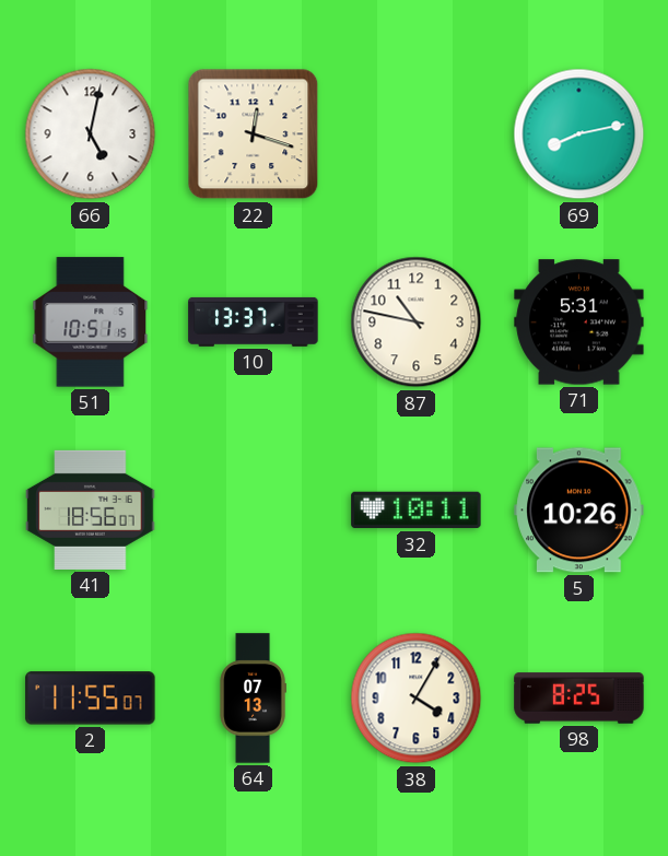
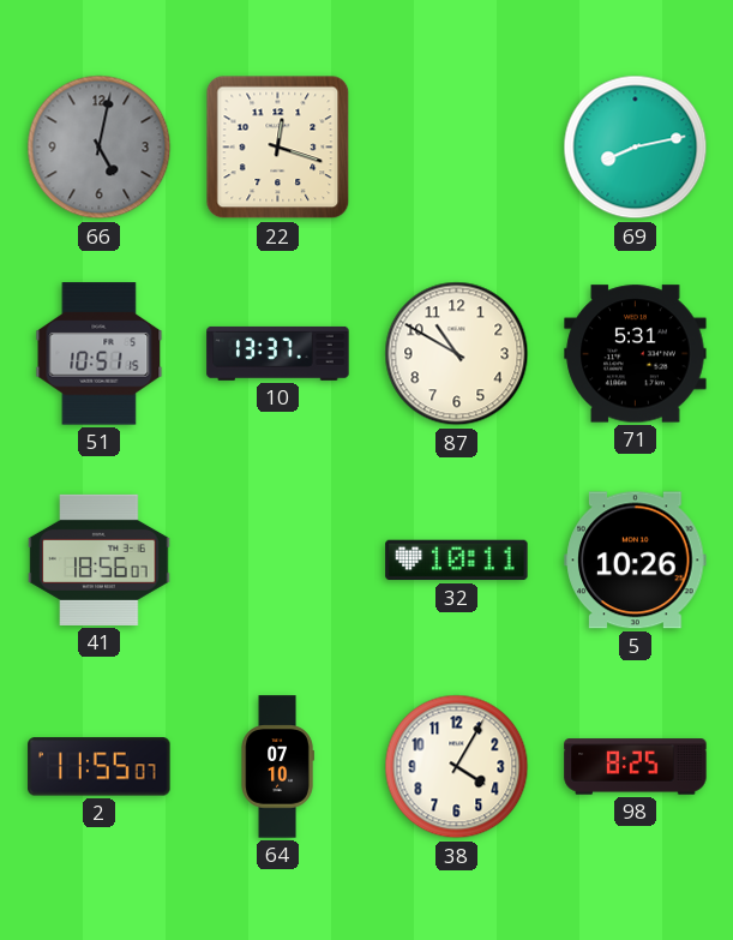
66 dial: white -> grey (100, 148)
87: 10:47 -> 10:50 (457, 354)
64: 07:13 -> 07:10 (277, 767)
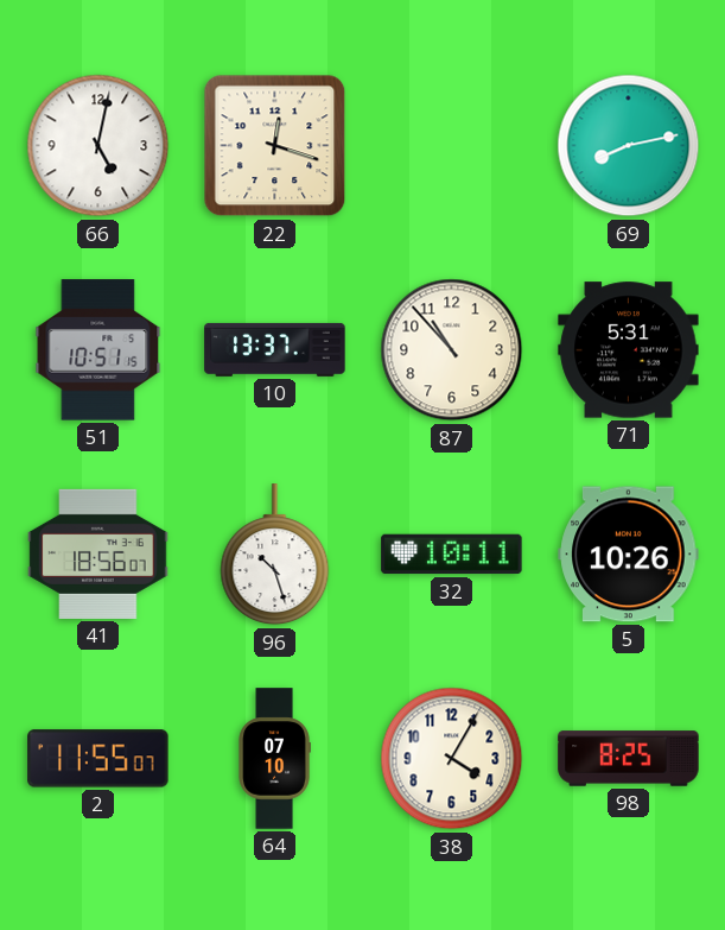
66 dial: grey -> white (98, 146)
87: 10:50 -> 10:53 (452, 350)
96: none -> 10:27 (275, 555)
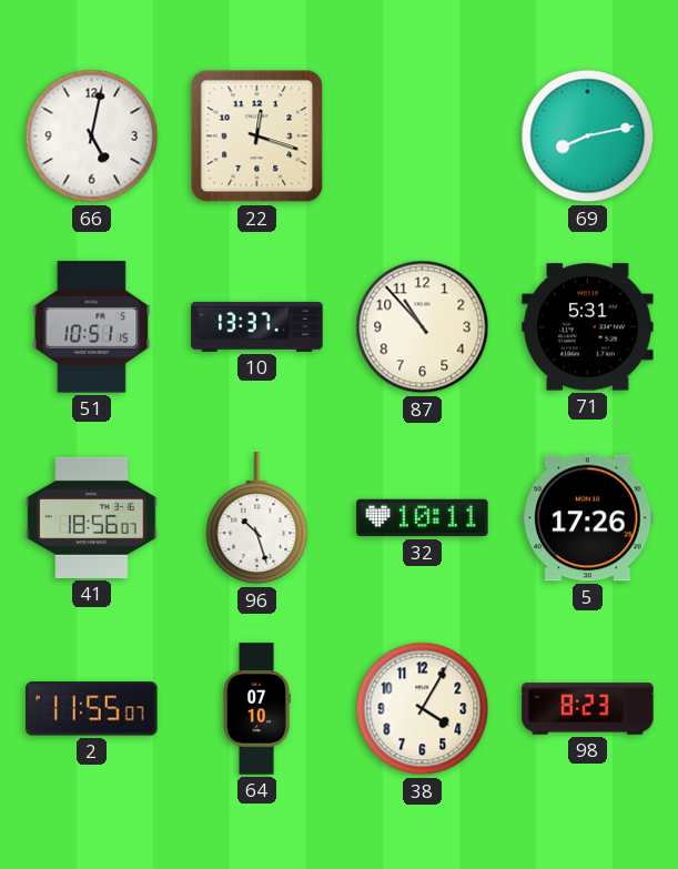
5: 10:26 -> 17:26 (588, 518)
98: 8:25 -> 8:23 (588, 709)
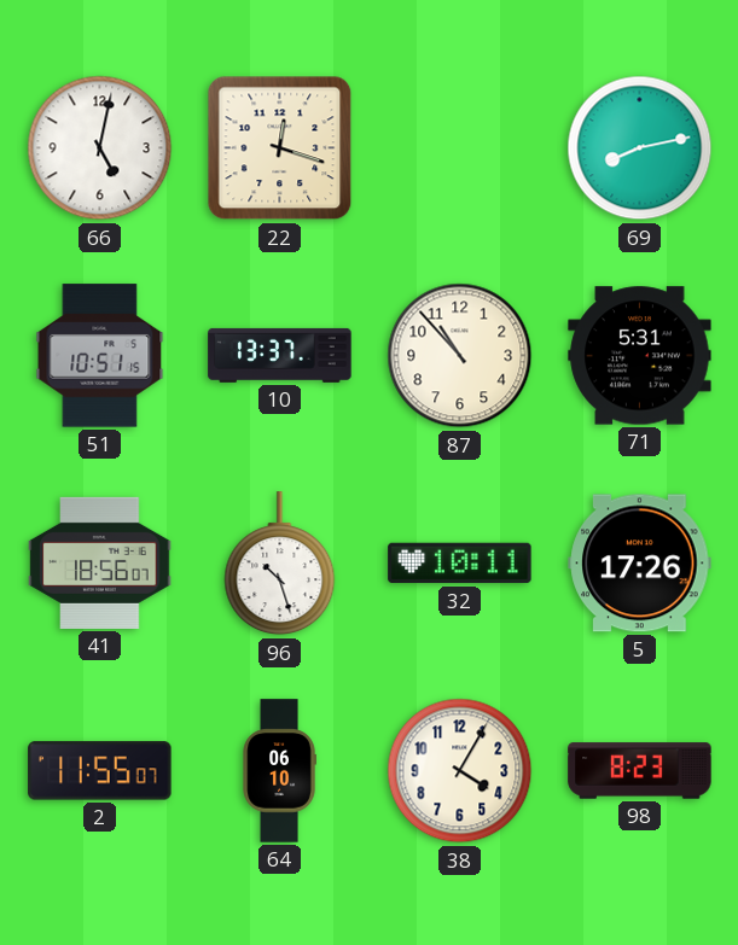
64: 07:10 -> 06:10 (279, 771)
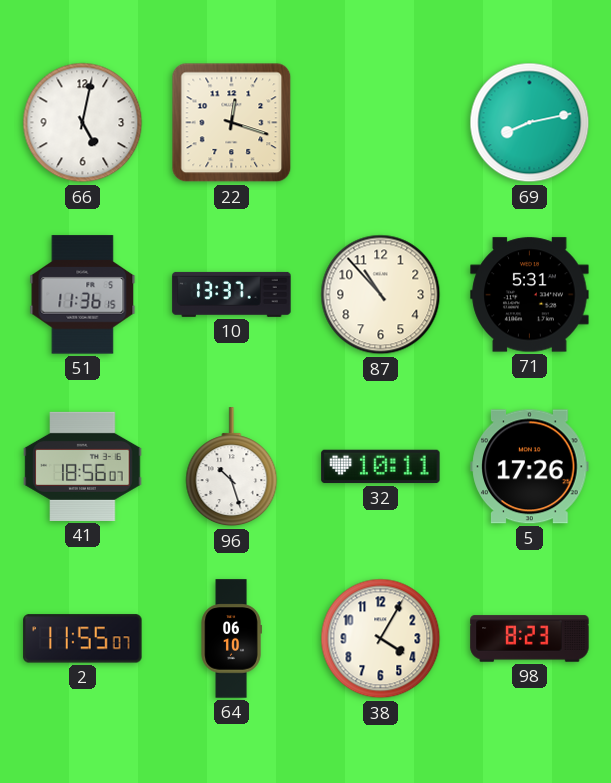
51: 10:51 -> 11:36 (83, 295)
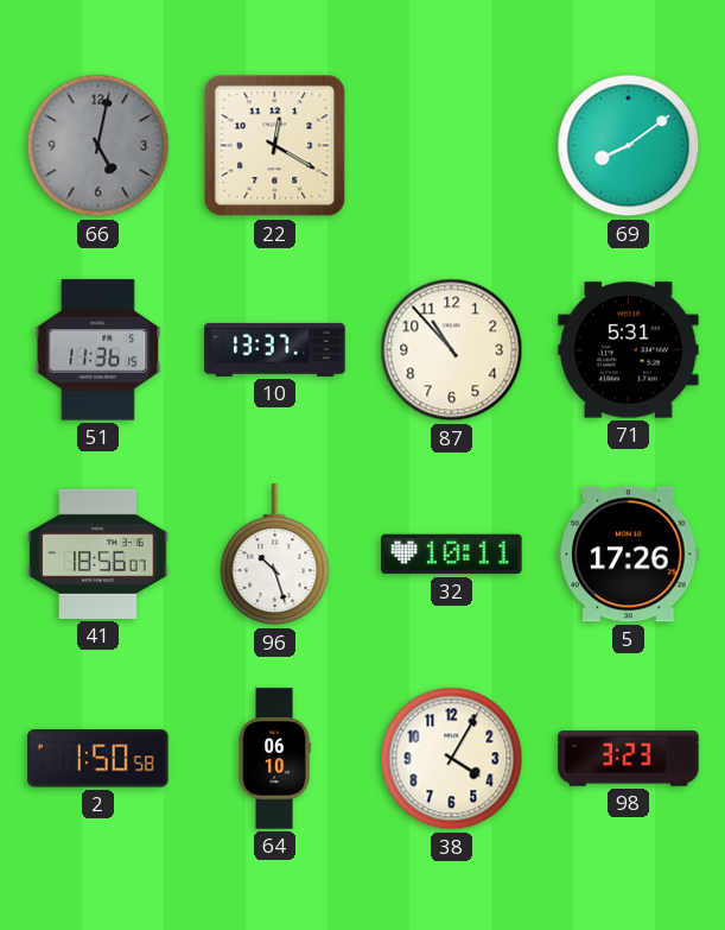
66 dial: white -> grey (98, 146)
22: 12:18 -> 12:20 (275, 146)
69: 8:13 -> 8:09 (629, 146)
2: 11:55 -> 1:50 (98, 759)
98: 8:23 -> 3:23 (629, 759)
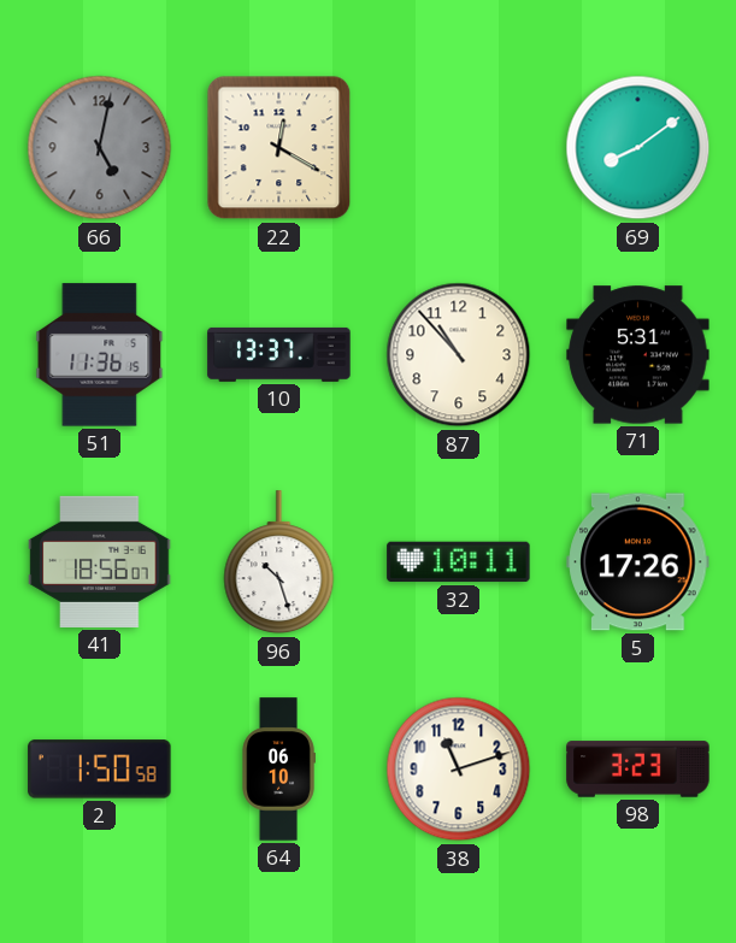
38: 4:05 -> 11:12 (459, 770)
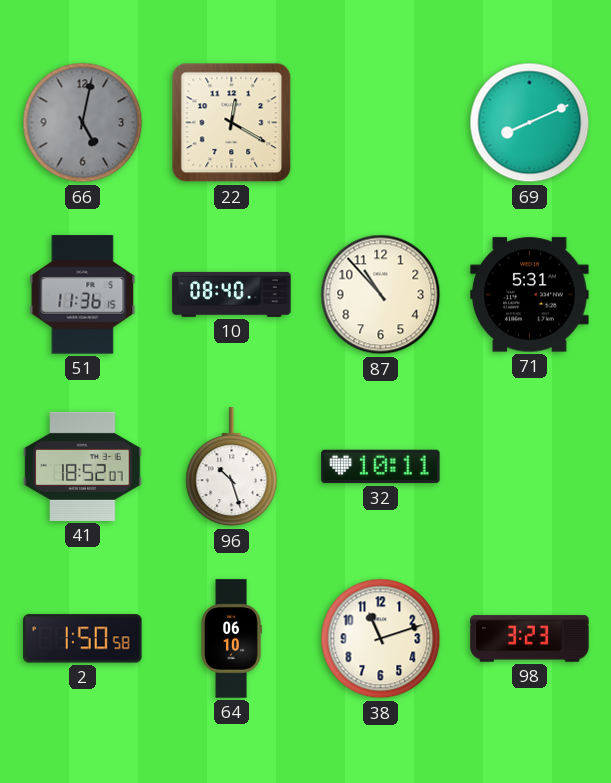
69: 8:09 -> 8:11 (530, 123)
10: 13:37 -> 08:40 (232, 294)
41: 18:56 -> 18:52 (83, 466)
5: 17:26 -> none (638, 562)
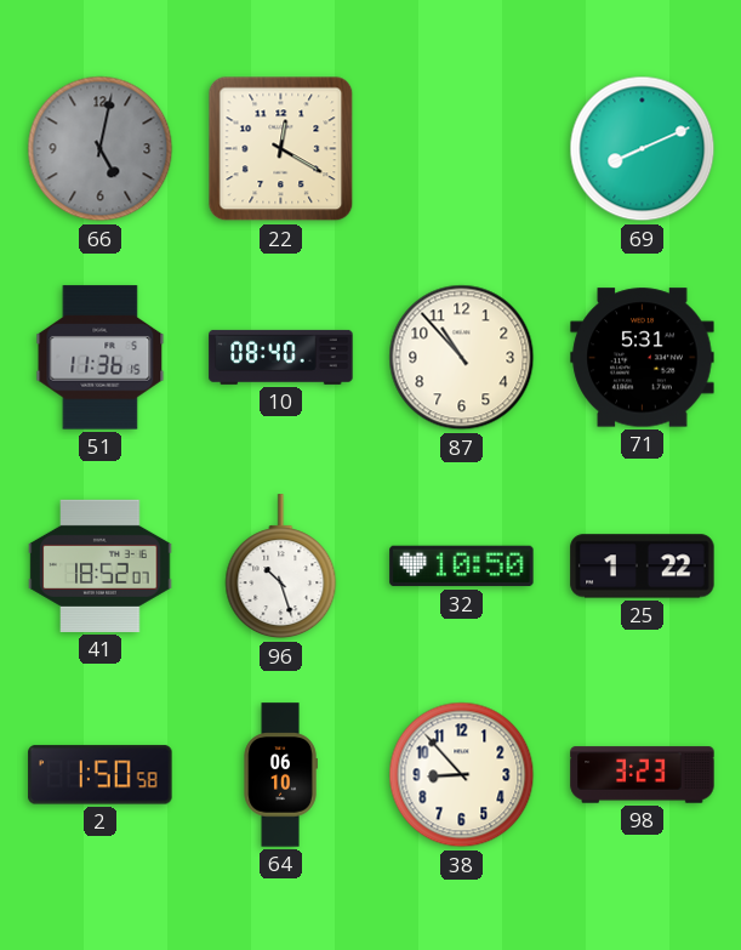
32: 10:11 -> 10:50 (462, 567)
25: none -> 1:22 (643, 567)
38: 11:12 -> 8:53 (462, 775)
